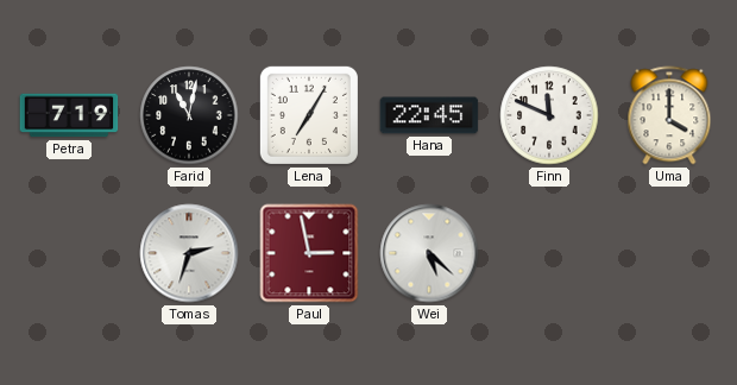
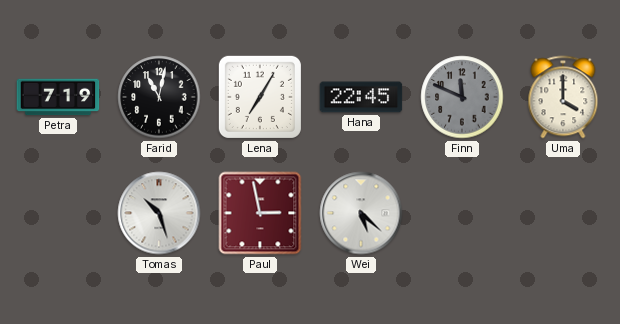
Finn dial: white -> grey (462, 97)
Tomas: 2:33 -> 10:27 (159, 213)
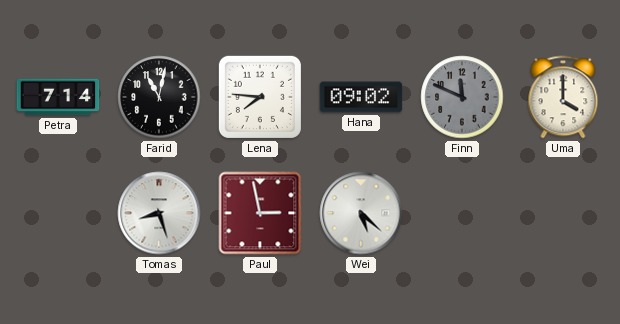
Petra: 7:19 -> 7:14 (58, 97)
Lena: 7:05 -> 7:46 (260, 97)
Hana: 22:45 -> 09:02 (361, 97)
Tomas: 10:27 -> 8:27 (159, 213)
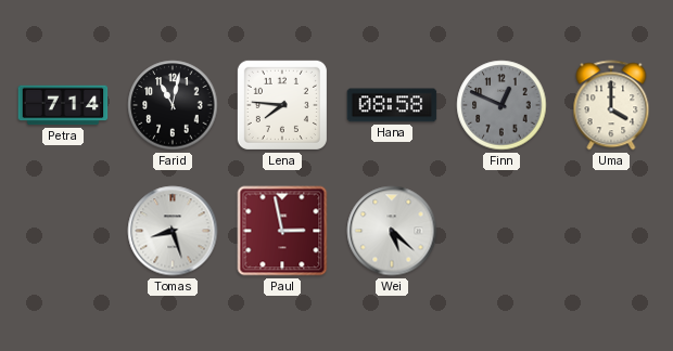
Hana: 09:02 -> 08:58 (392, 105)
Finn: 11:49 -> 12:49 (501, 105)
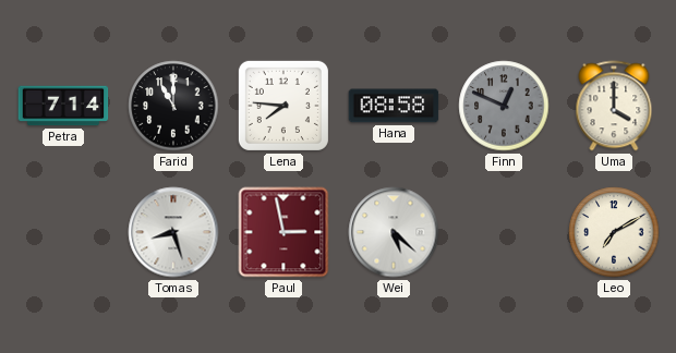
Farid: 11:02 -> 11:00 (173, 106)
Leo: none -> 7:10 (614, 232)
